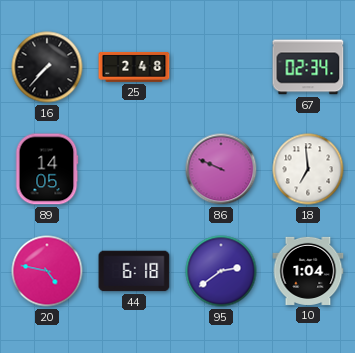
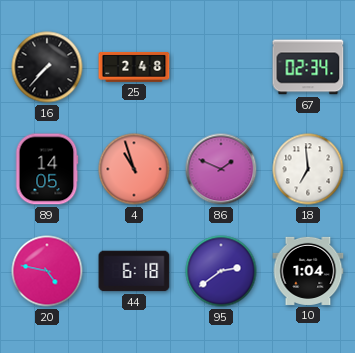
4: none -> 10:57 (134, 169)
86: 9:49 -> 1:49 (221, 169)
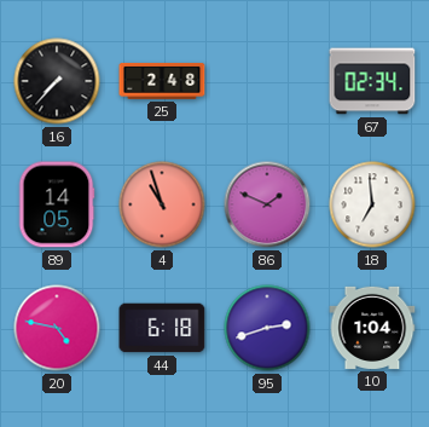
95: 2:39 -> 2:42 (267, 328)
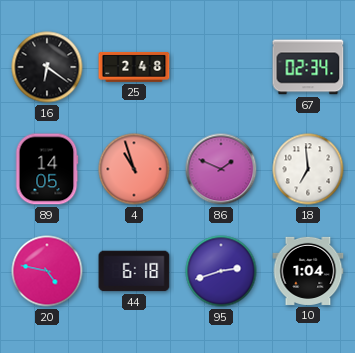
16: 7:37 -> 6:21 (47, 67)
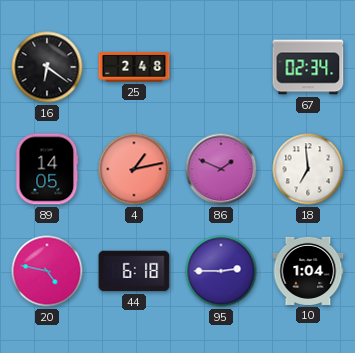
4: 10:57 -> 1:13 (134, 169)
95: 2:42 -> 2:45 (221, 271)
